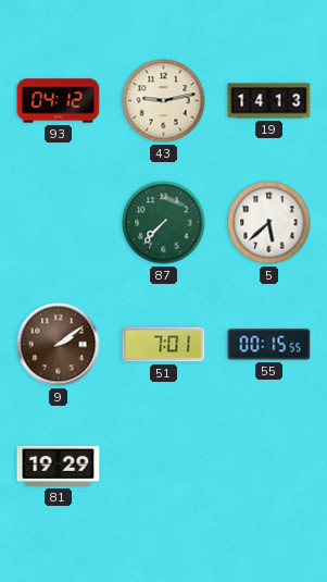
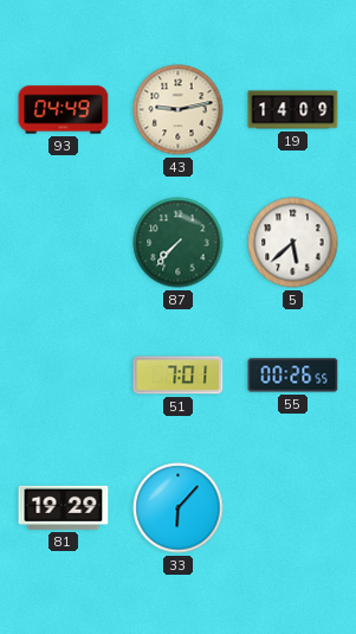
93: 04:12 -> 04:49 (64, 110)
19: 14:13 -> 14:09 (293, 110)
9: 2:09 -> none (59, 345)
55: 00:15 -> 00:26 (293, 376)
33: none -> 6:07 (179, 508)
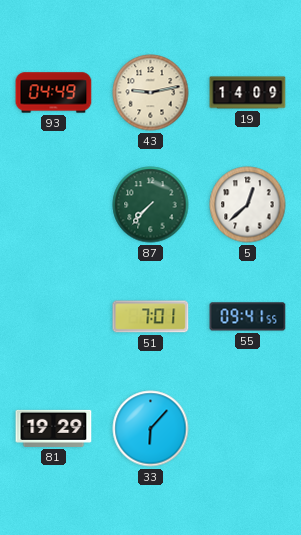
5: 5:38 -> 12:38 (248, 205)
55: 00:26 -> 09:41 (248, 317)
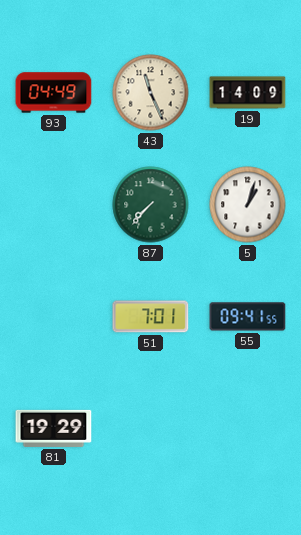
43: 9:13 -> 11:26 (151, 93)
5: 12:38 -> 1:03 (248, 205)
33: 6:07 -> none (151, 429)
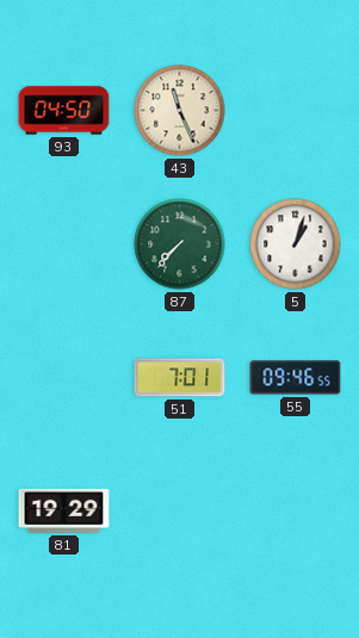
93: 04:49 -> 04:50 (64, 111)
19: 14:09 -> none (248, 93)
55: 09:41 -> 09:46 (296, 378)
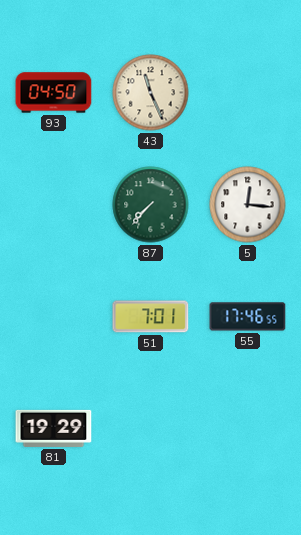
5: 1:03 -> 12:16 (248, 205)
55: 09:46 -> 17:46 (248, 317)
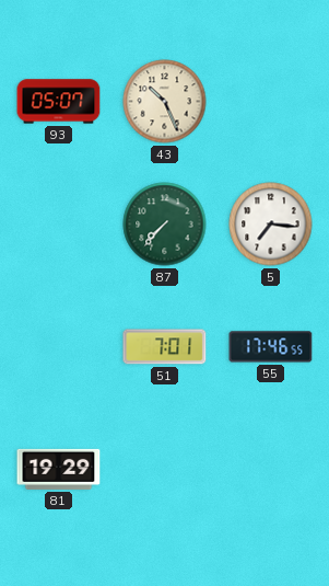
93: 04:50 -> 05:07 (59, 102)
43: 11:26 -> 10:26 (165, 102)
5: 12:16 -> 7:16 (271, 225)
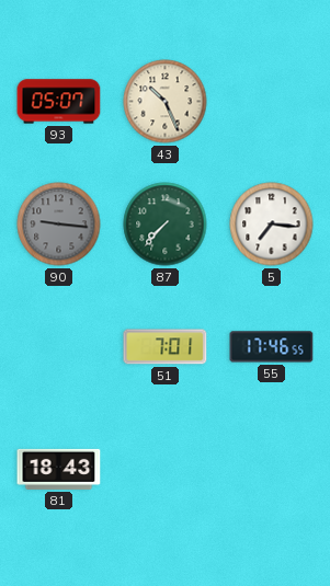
90: none -> 9:16 (59, 225)
81: 19:29 -> 18:43 (59, 469)
